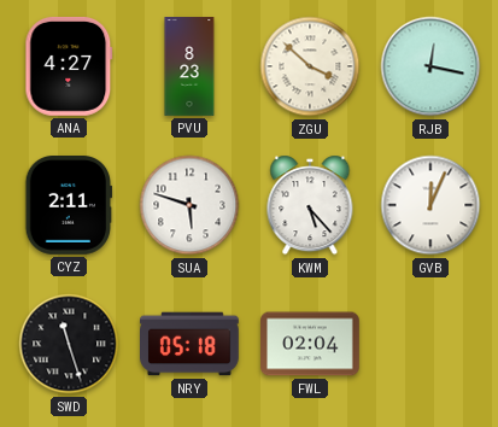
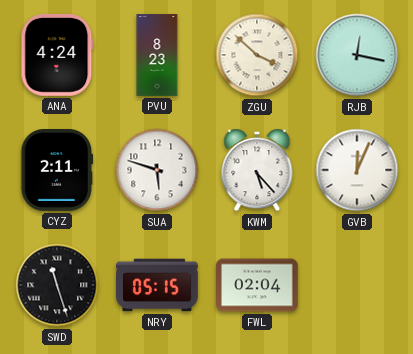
ANA: 4:27 -> 4:24 (57, 55)
NRY: 05:18 -> 05:15 (158, 285)
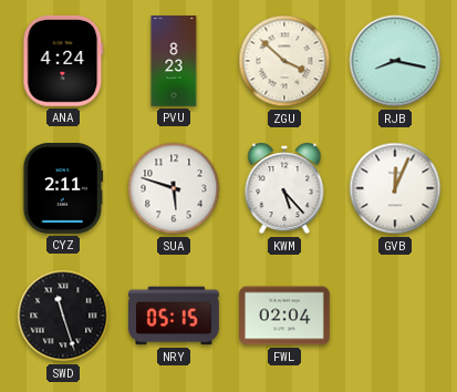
RJB: 12:17 -> 8:17 (395, 61)
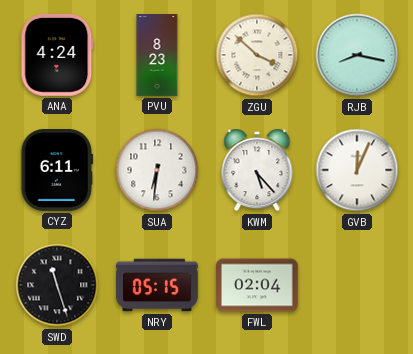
CYZ: 2:11 -> 6:11 (57, 171)
SUA: 5:48 -> 6:31 (157, 170)
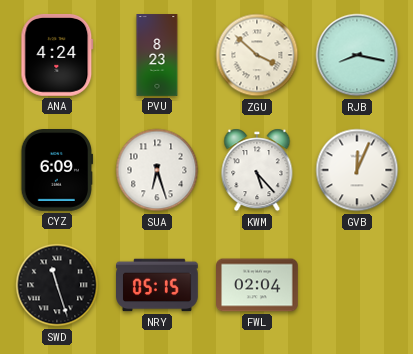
CYZ: 6:11 -> 6:09 (57, 171)
SUA: 6:31 -> 6:27 (157, 170)
